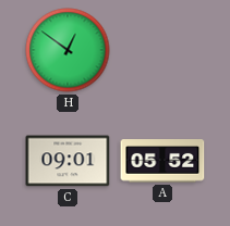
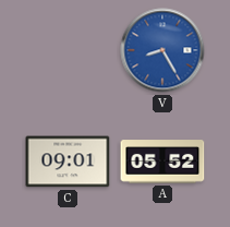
H: 12:51 -> none (68, 50)
V: none -> 8:25 (162, 50)
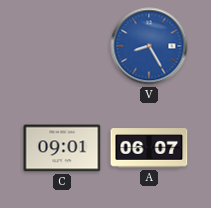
A: 05:52 -> 06:07 (149, 148)
